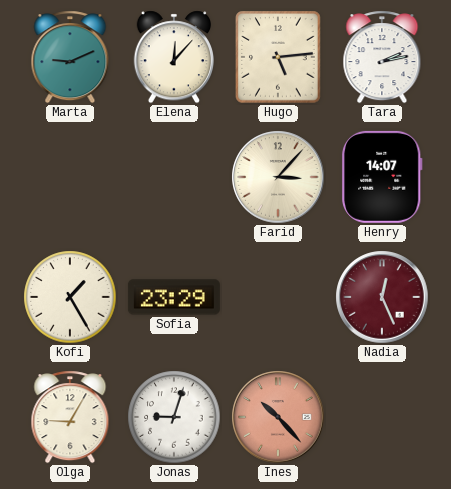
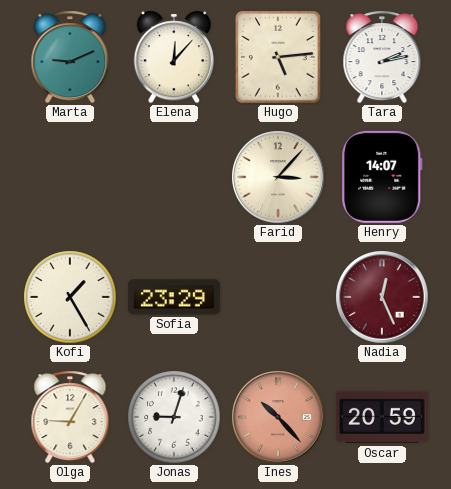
Oscar: none -> 20:59 (382, 417)
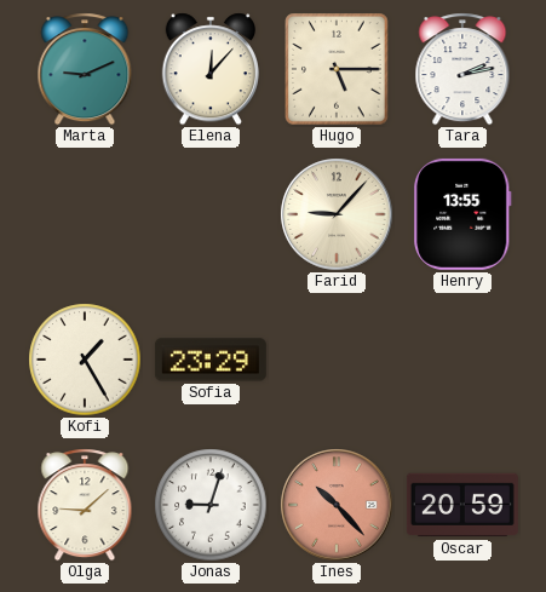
Hugo: 5:14 -> 5:15 (338, 69)
Farid: 3:07 -> 9:07 (337, 214)
Henry: 14:07 -> 13:55 (464, 214)
Nadia: 12:26 -> none (382, 297)
Olga: 9:05 -> 9:08 (85, 505)
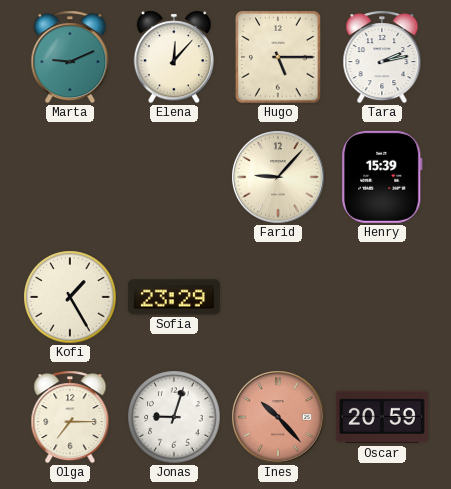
Henry: 13:55 -> 15:39 (383, 177)
Olga: 9:08 -> 7:15 (70, 417)
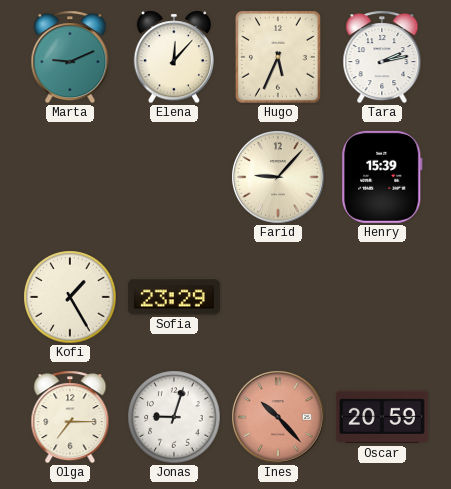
Hugo: 5:15 -> 5:34 (279, 57)
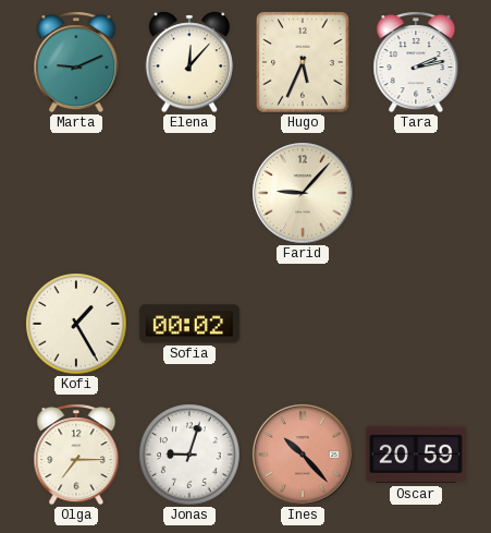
Henry: 15:39 -> none (383, 177)
Sofia: 23:29 -> 00:02 (189, 324)
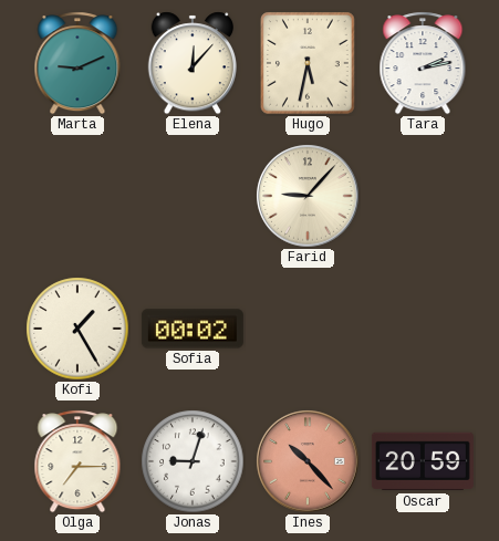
Hugo: 5:34 -> 5:32 (309, 63)
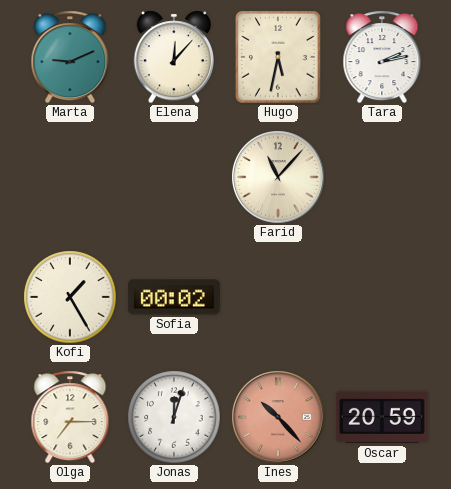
Farid: 9:07 -> 11:07 (278, 177)
Jonas: 9:03 -> 12:03 (174, 417)
